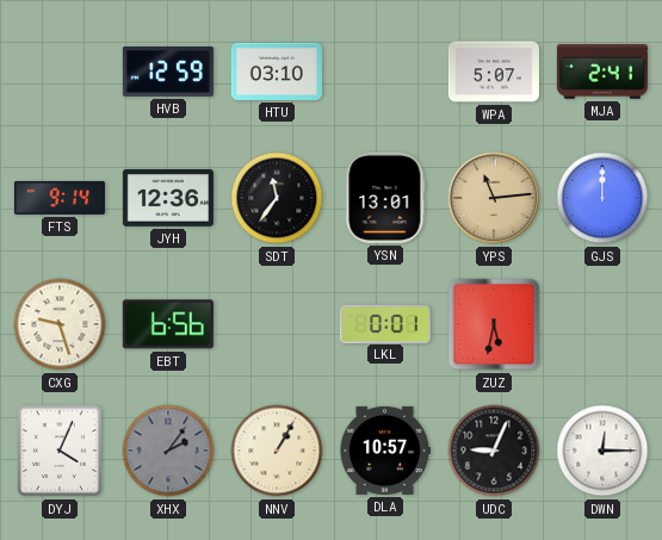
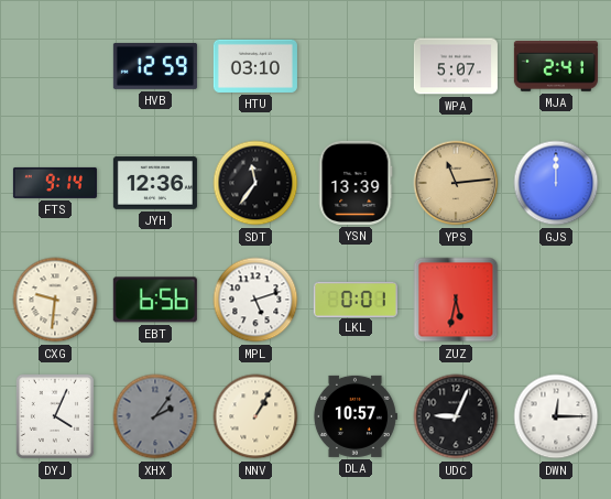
YSN: 13:01 -> 13:39 (356, 183)
CXG: 9:27 -> 9:31 (55, 300)
MPL: none -> 5:12 (255, 300)
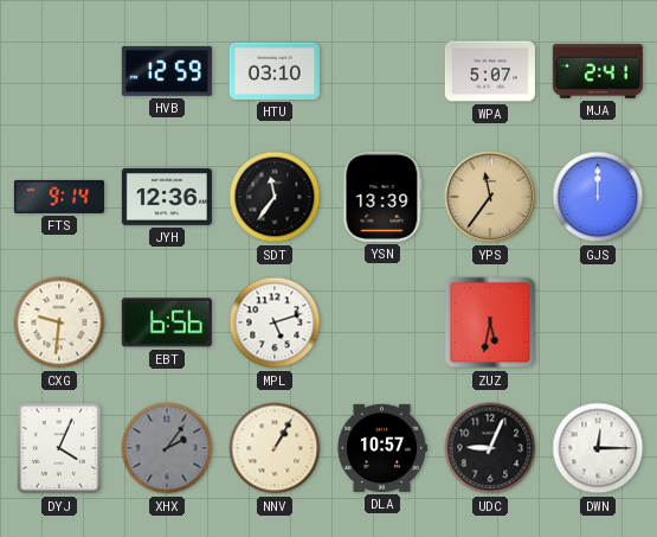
YPS: 11:14 -> 11:36 (490, 197)
LKL: 0:01 -> none (356, 299)
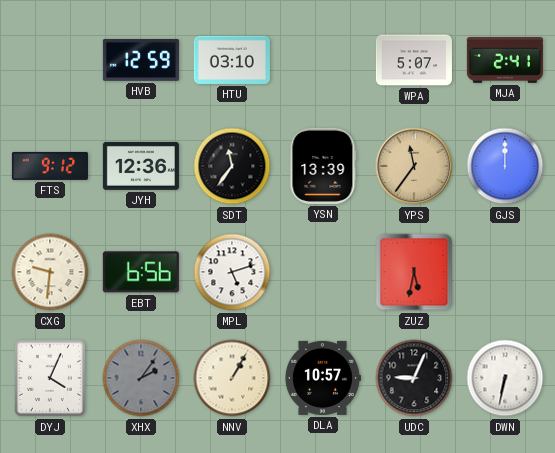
FTS: 9:14 -> 9:12 (50, 166)
DWN: 12:15 -> 6:32 (505, 378)
